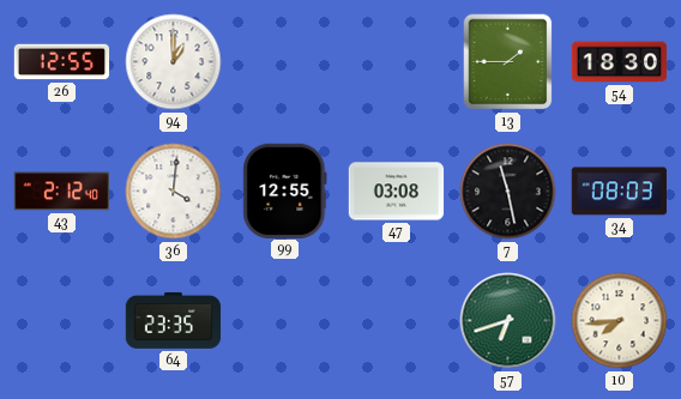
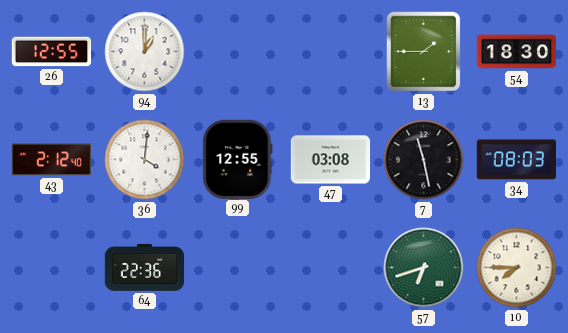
64: 23:35 -> 22:36 (145, 267)
10: 7:44 -> 7:45 (517, 268)
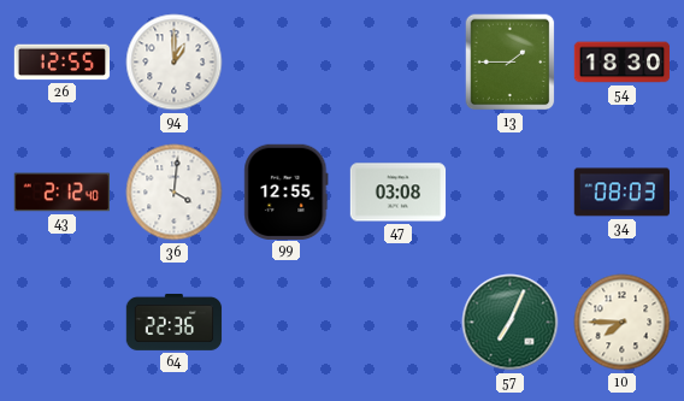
7: 11:28 -> none (424, 160)
57: 6:42 -> 7:04 (511, 323)
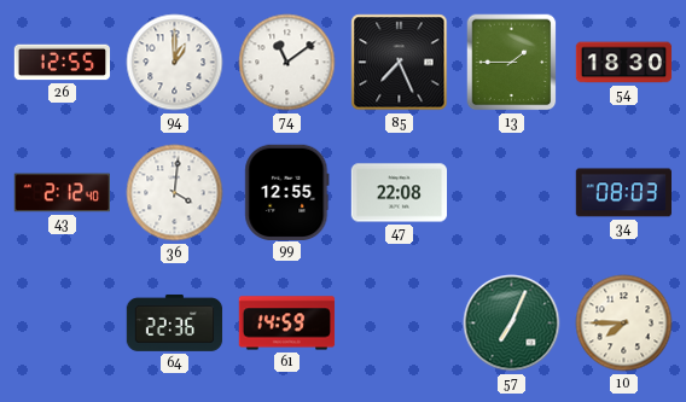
74: none -> 11:09 (287, 63)
85: none -> 7:26 (400, 63)
47: 03:08 -> 22:08 (400, 193)
61: none -> 14:59 (287, 324)
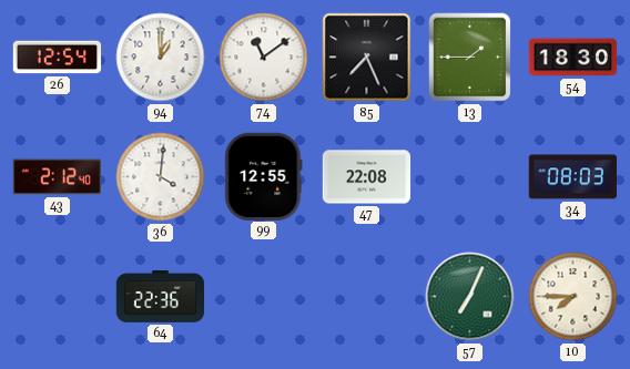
26: 12:55 -> 12:54 (58, 58)
61: 14:59 -> none (287, 324)
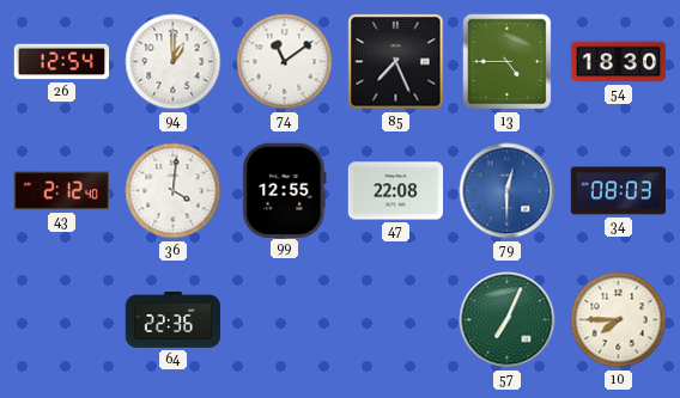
13: 1:45 -> 4:45 (508, 62)
79: none -> 12:30 (508, 191)
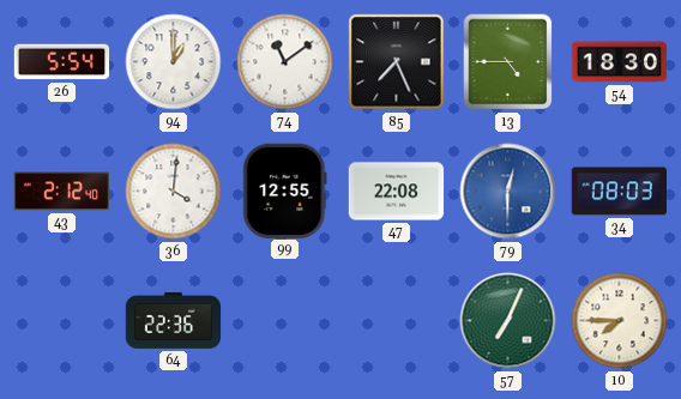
26: 12:54 -> 5:54 (62, 62)
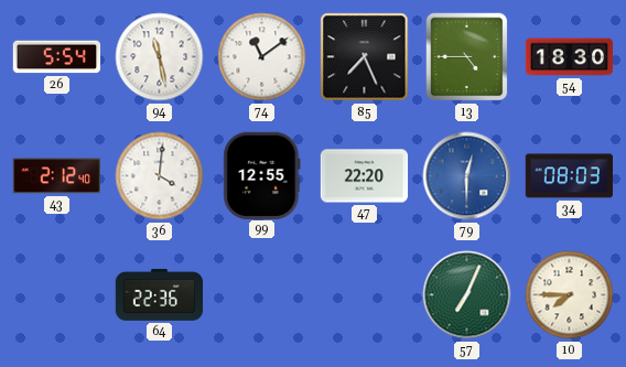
94: 1:00 -> 11:28 (160, 57)
47: 22:08 -> 22:20 (365, 176)
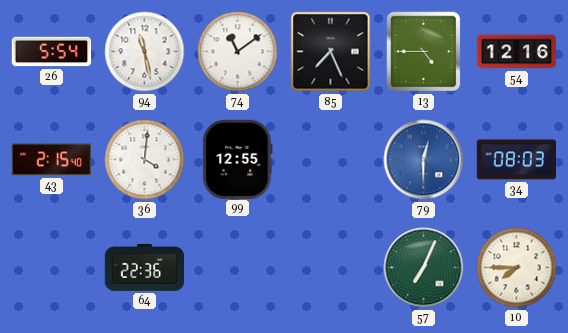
54: 18:30 -> 12:16 (517, 52)
43: 2:12 -> 2:15 (51, 160)
47: 22:20 -> none (365, 176)
